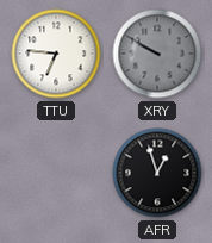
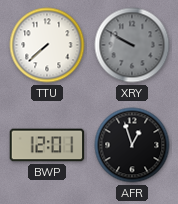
TTU: 6:46 -> 7:38 (47, 45)
BWP: none -> 12:01 (47, 145)
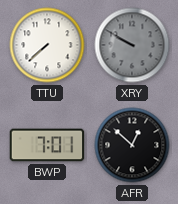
BWP: 12:01 -> 7:01 (47, 145)
AFR: 12:57 -> 12:52 (132, 145)
